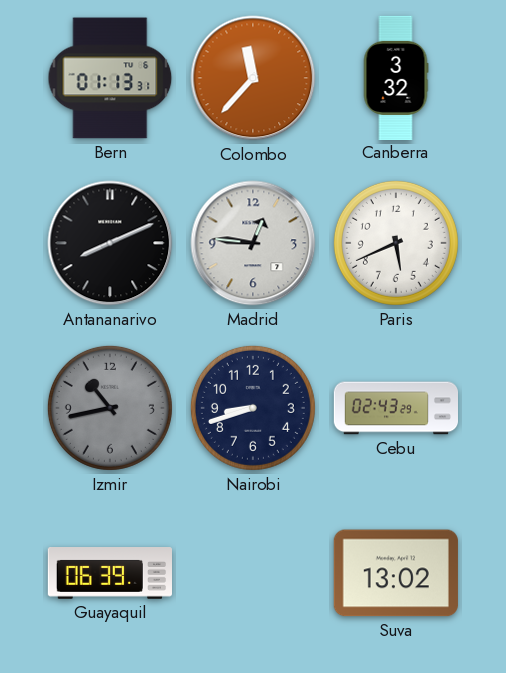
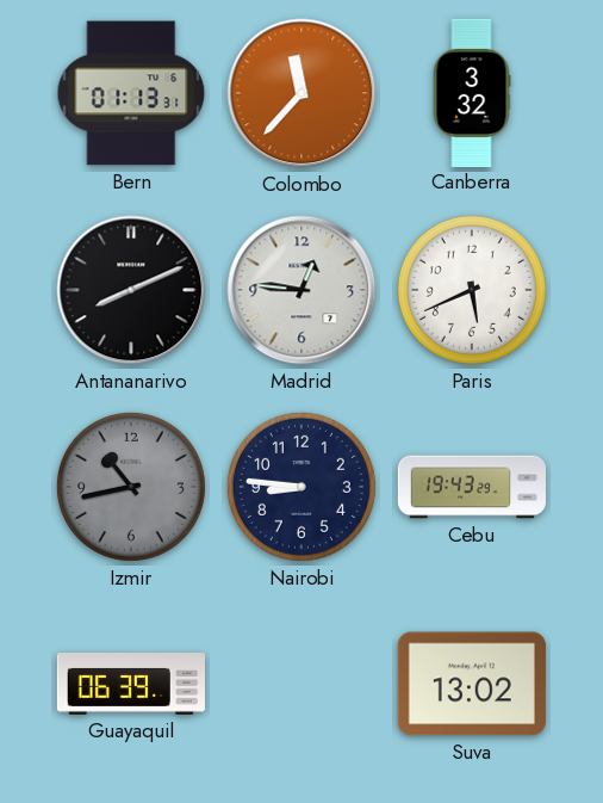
Nairobi: 8:42 -> 8:46 (301, 487)
Cebu: 02:43 -> 19:43 (471, 487)
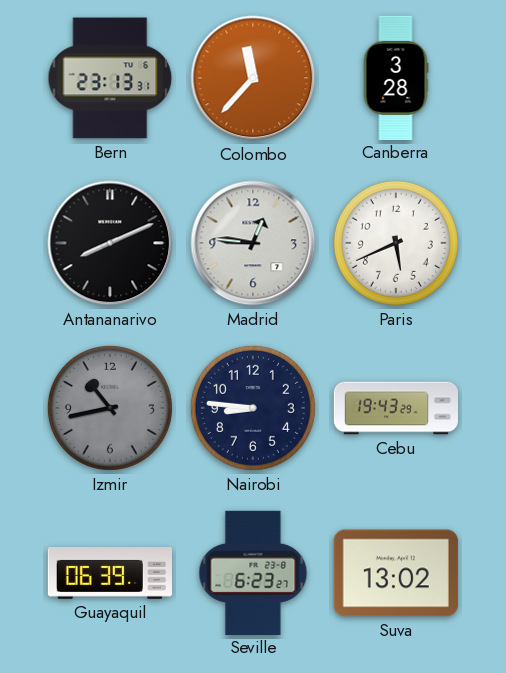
Bern: 01:13 -> 23:13 (110, 78)
Canberra: 3:32 -> 3:28 (396, 77)
Seville: none -> 6:23 (253, 572)
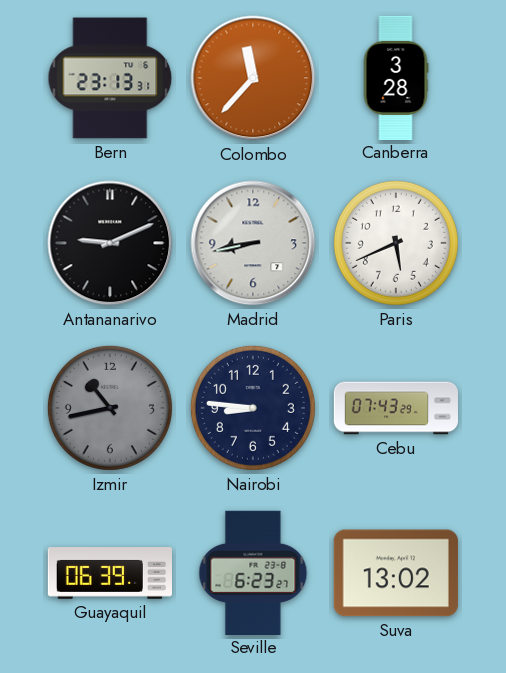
Antananarivo: 8:11 -> 9:11 (110, 243)
Madrid: 12:46 -> 8:43 (253, 243)
Cebu: 19:43 -> 07:43 (395, 408)
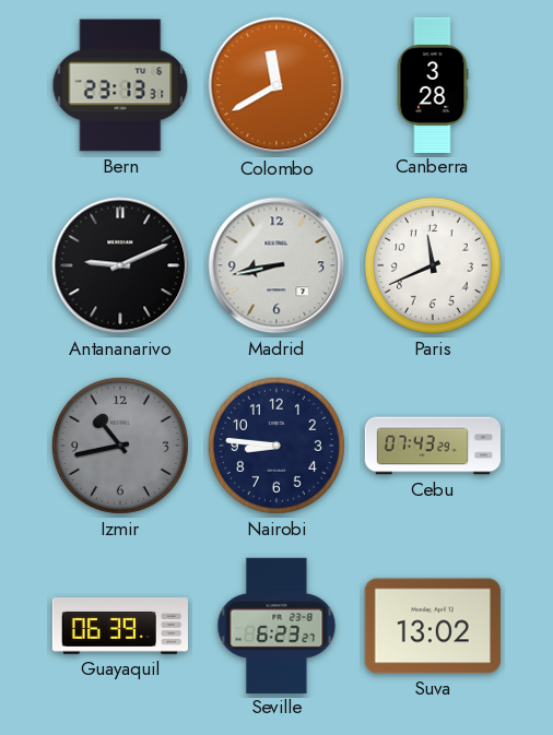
Colombo: 11:37 -> 11:40 (276, 85)
Paris: 5:41 -> 11:41 (433, 265)
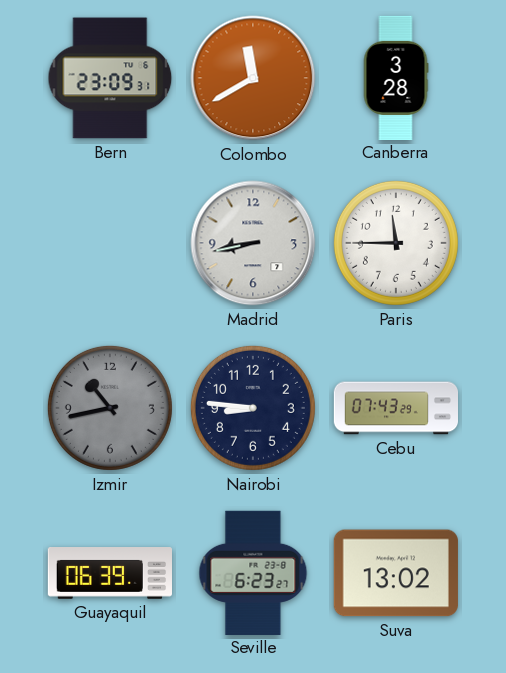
Bern: 23:13 -> 23:09 (110, 78)
Antananarivo: 9:11 -> none (120, 265)
Paris: 11:41 -> 11:45 (396, 243)
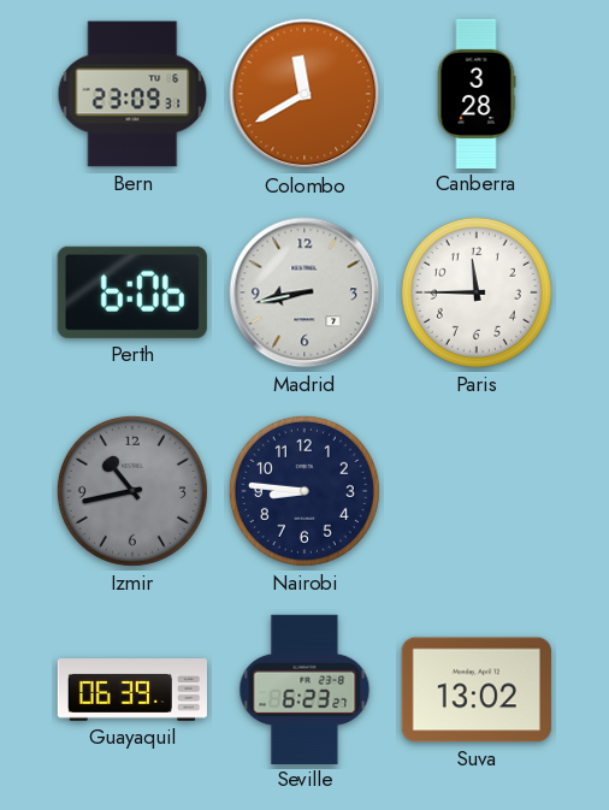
Perth: none -> 6:06 (132, 292)
Cebu: 07:43 -> none (395, 408)
